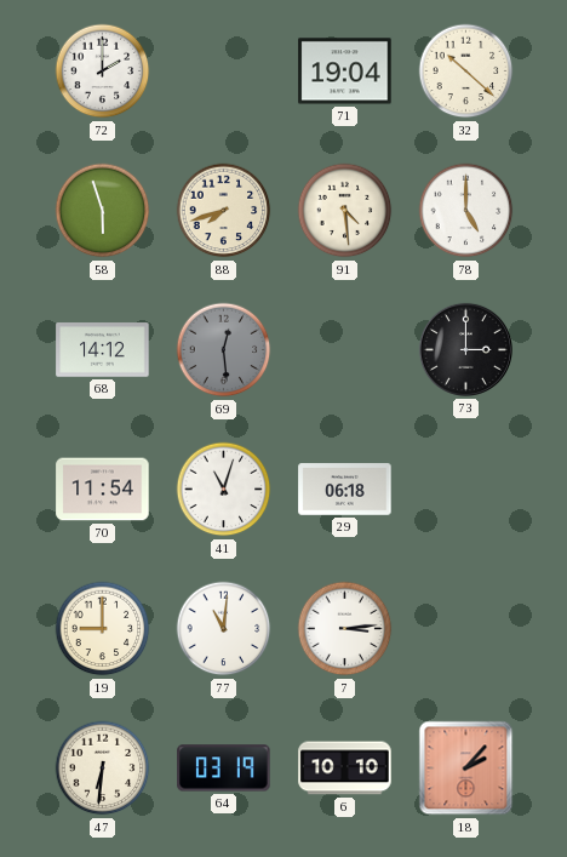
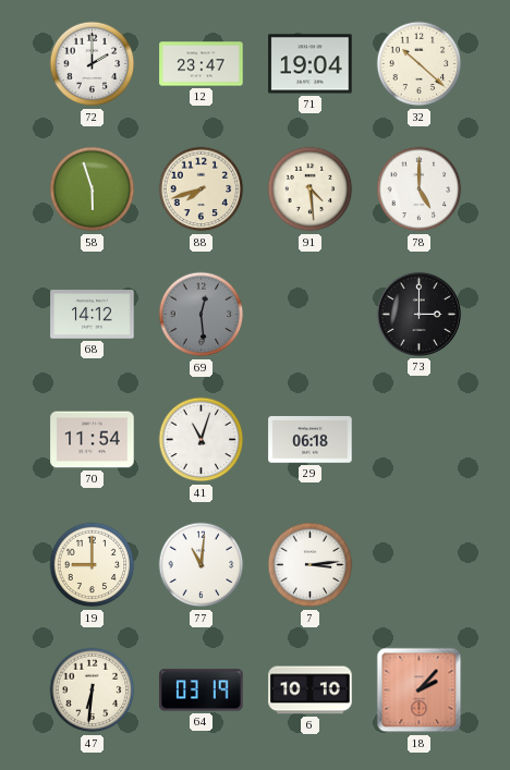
12: none -> 23:47 (202, 64)
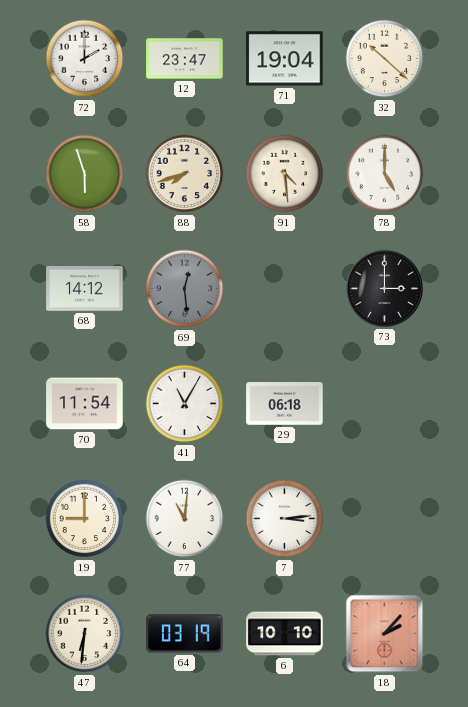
41: 11:03 -> 11:05 (185, 404)
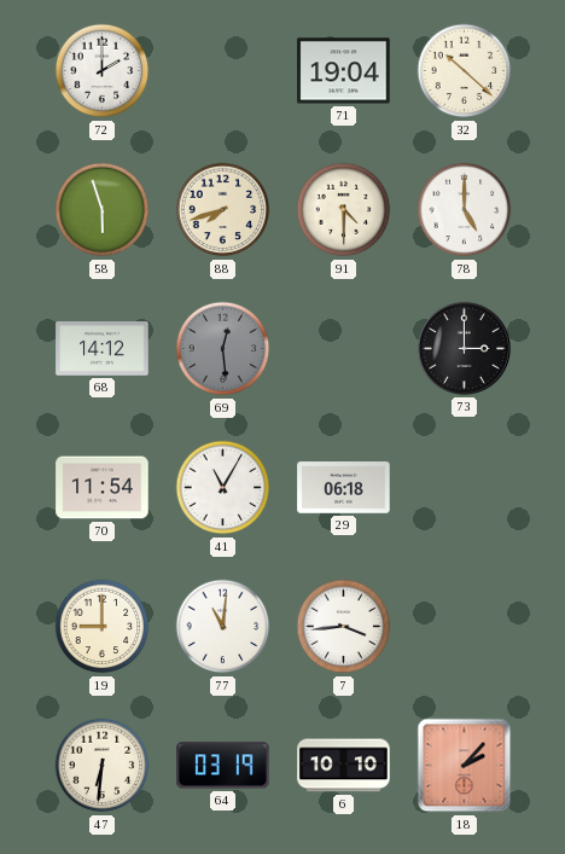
12: 23:47 -> none (185, 59)
91: 4:29 -> 4:30 (344, 210)
7: 3:14 -> 3:44 (344, 627)
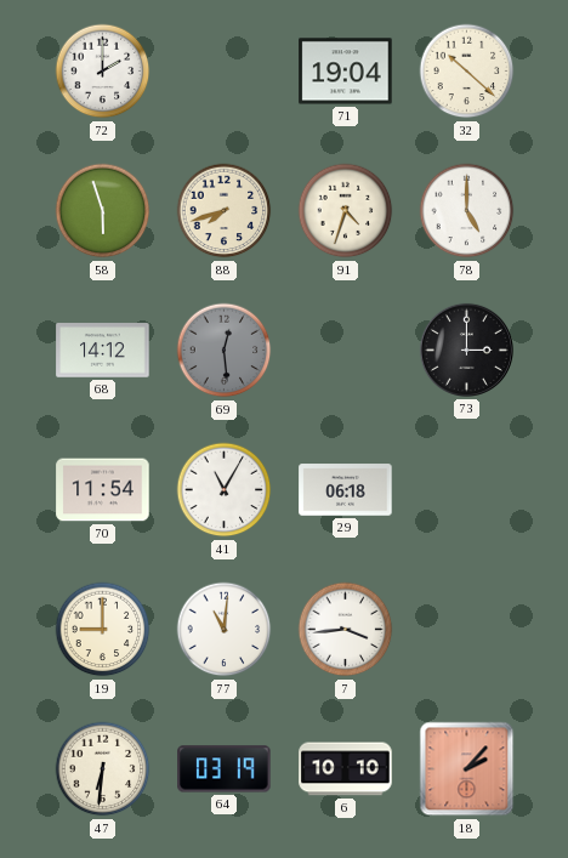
91: 4:30 -> 4:33 (346, 211)
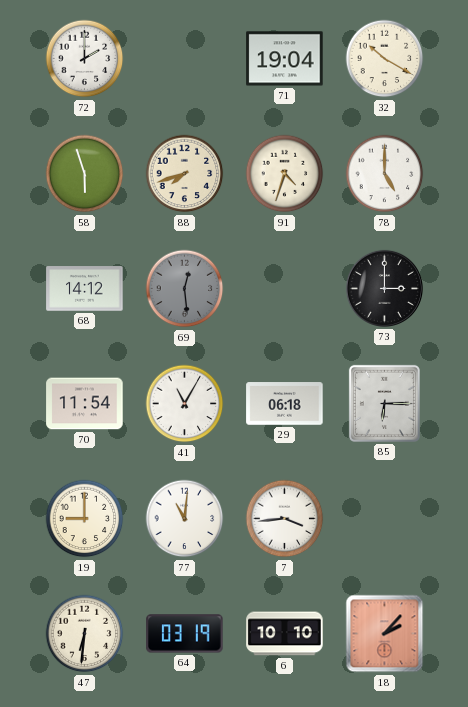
32: 10:22 -> 10:20 (385, 59)
85: none -> 6:15 (384, 403)
